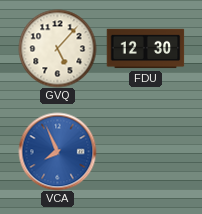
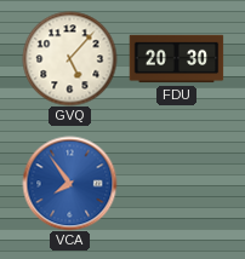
FDU: 12:30 -> 20:30 (176, 59)
VCA: 7:56 -> 7:54 (69, 183)
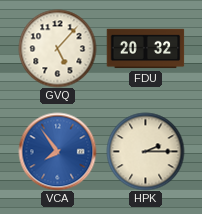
FDU: 20:30 -> 20:32 (145, 49)
HPK: none -> 2:15 (145, 151)
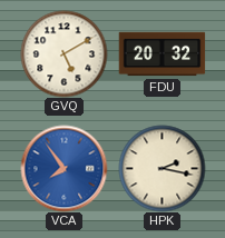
GVQ: 5:07 -> 5:10 (63, 53)
HPK: 2:15 -> 2:17 (162, 168)
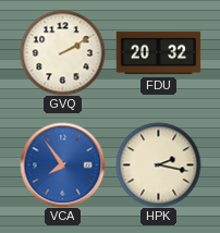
GVQ: 5:10 -> 2:10 (62, 52)
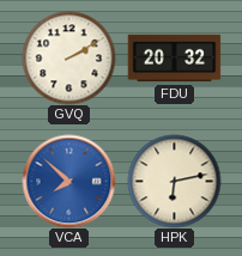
VCA: 7:54 -> 7:52 (68, 181)
HPK: 2:17 -> 6:13 (174, 181)
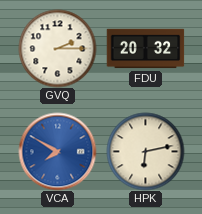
GVQ: 2:10 -> 2:15 (57, 48)
VCA: 7:52 -> 7:50 (57, 151)
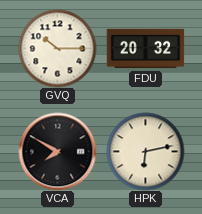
GVQ: 2:15 -> 10:15 (57, 48)
VCA dial: blue -> black (57, 151)
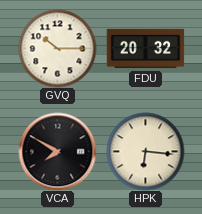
HPK: 6:13 -> 6:16 (145, 151)
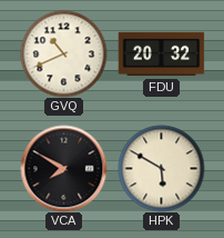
GVQ: 10:15 -> 10:41 (63, 53)
HPK: 6:16 -> 5:50 (161, 168)
